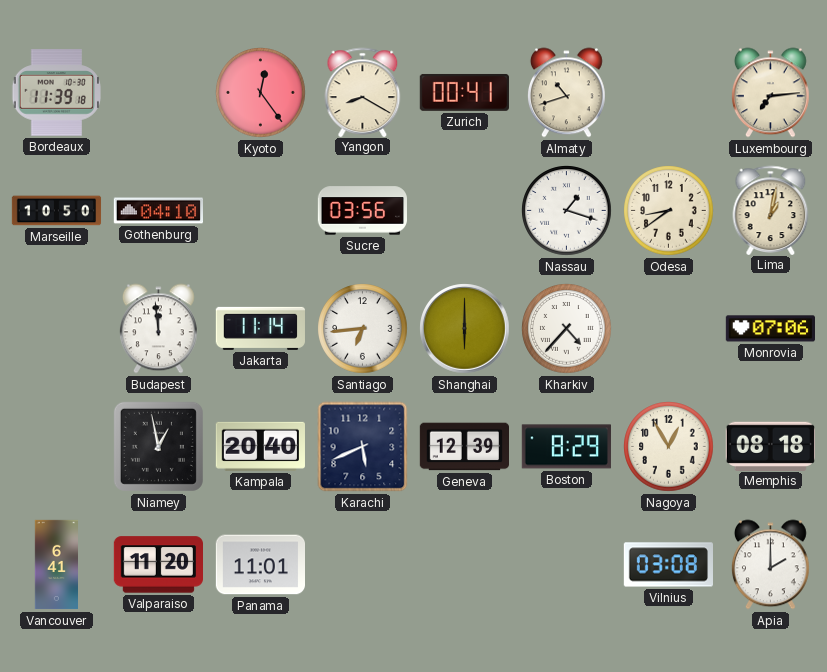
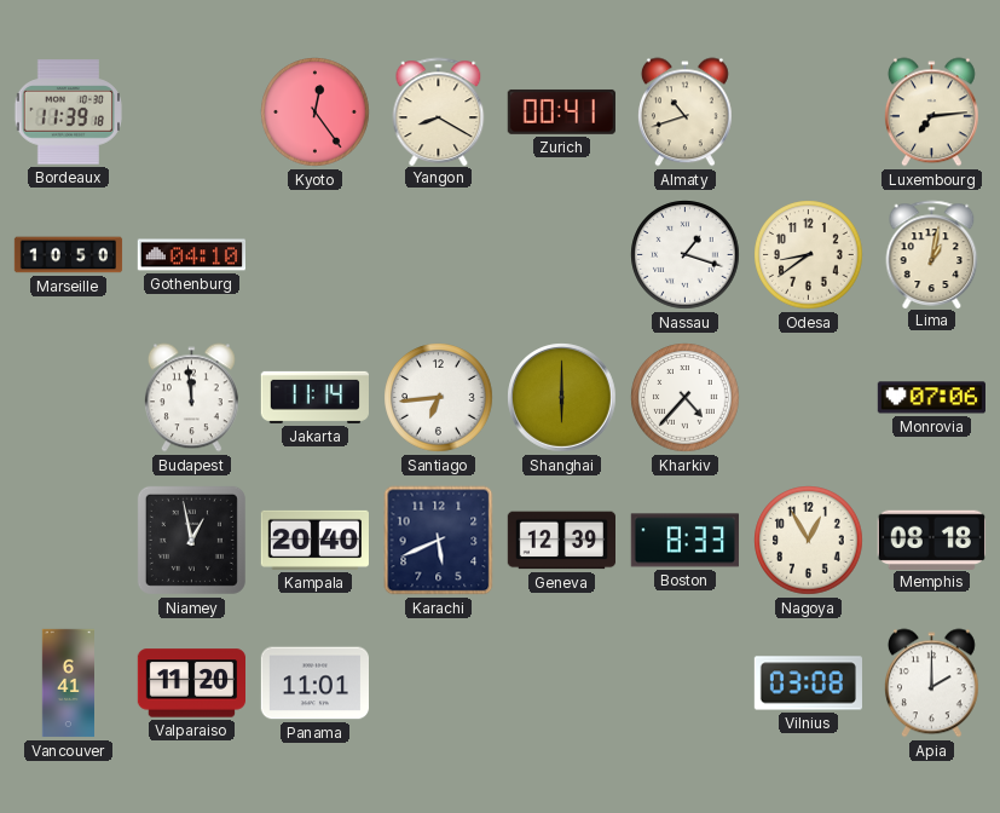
Sucre: 03:56 -> none (362, 211)
Boston: 8:29 -> 8:33 (684, 541)
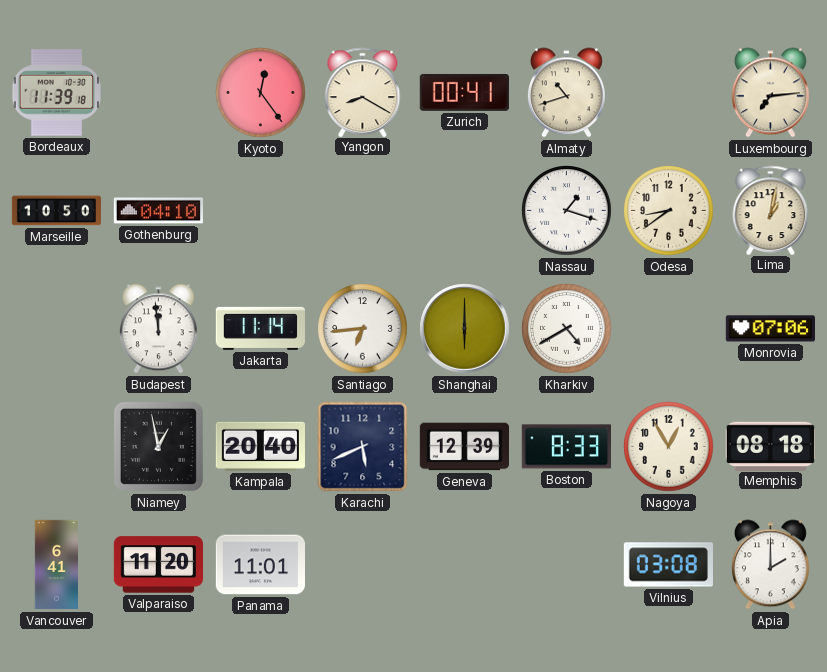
Kharkiv: 4:37 -> 4:40 (567, 329)
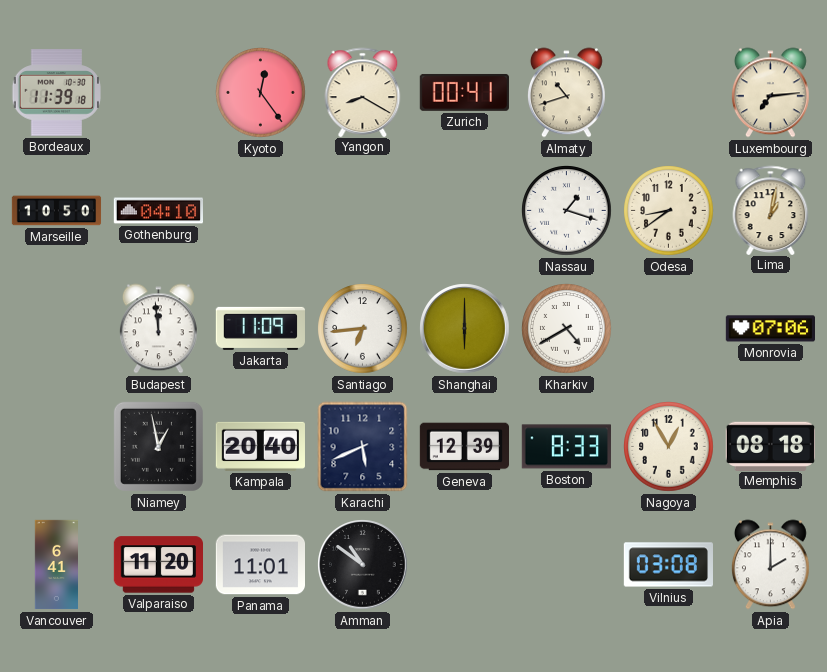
Jakarta: 11:14 -> 11:09 (260, 328)
Amman: none -> 10:51 (363, 565)
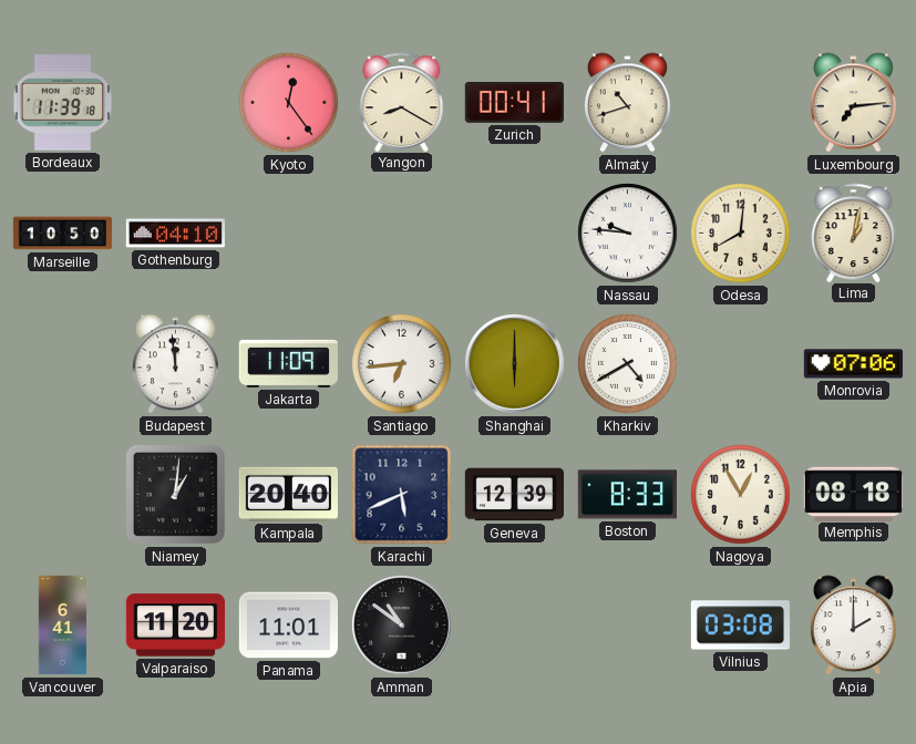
Nassau: 1:18 -> 9:46 (628, 234)
Odesa: 8:39 -> 8:01 (741, 234)
Niamey: 12:58 -> 1:01 (175, 494)
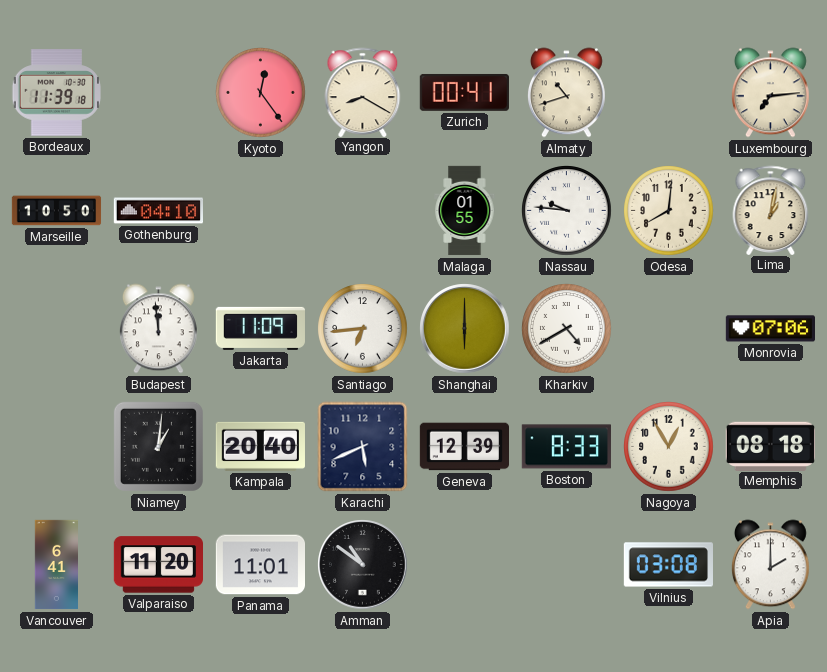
Malaga: none -> 01:55 (465, 211)
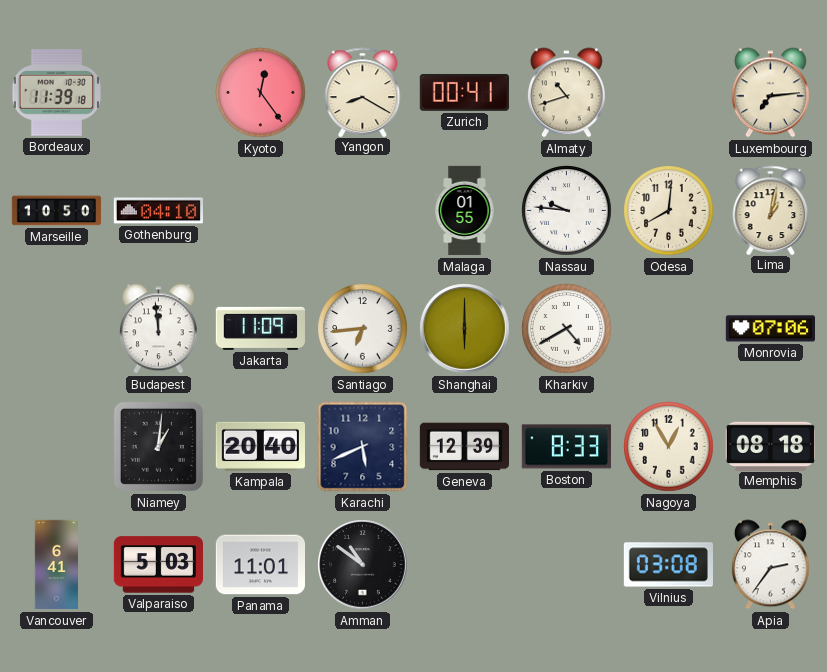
Valparaiso: 11:20 -> 5:03 (158, 565)
Apia: 2:00 -> 2:36 (770, 565)
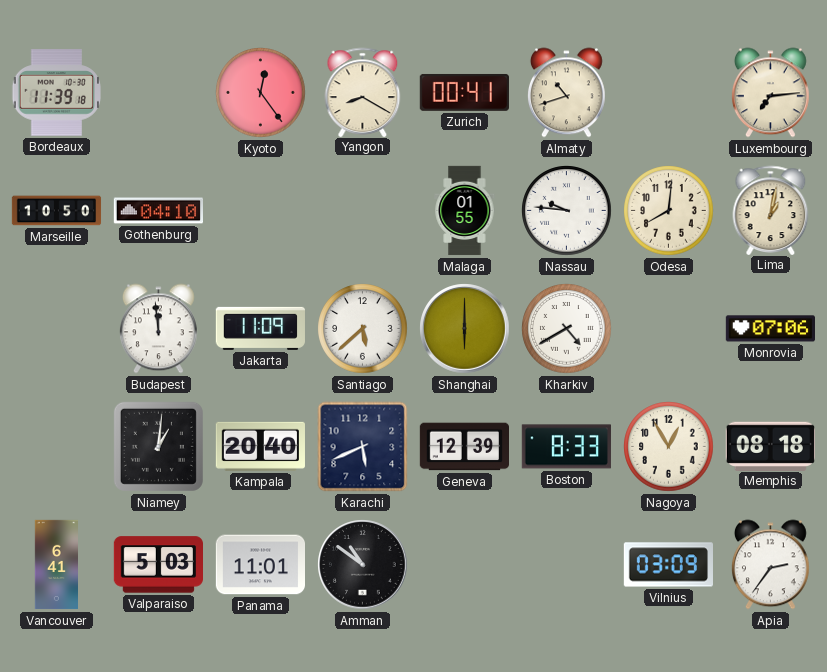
Santiago: 6:44 -> 5:38 (363, 329)
Vilnius: 03:08 -> 03:09 (668, 565)
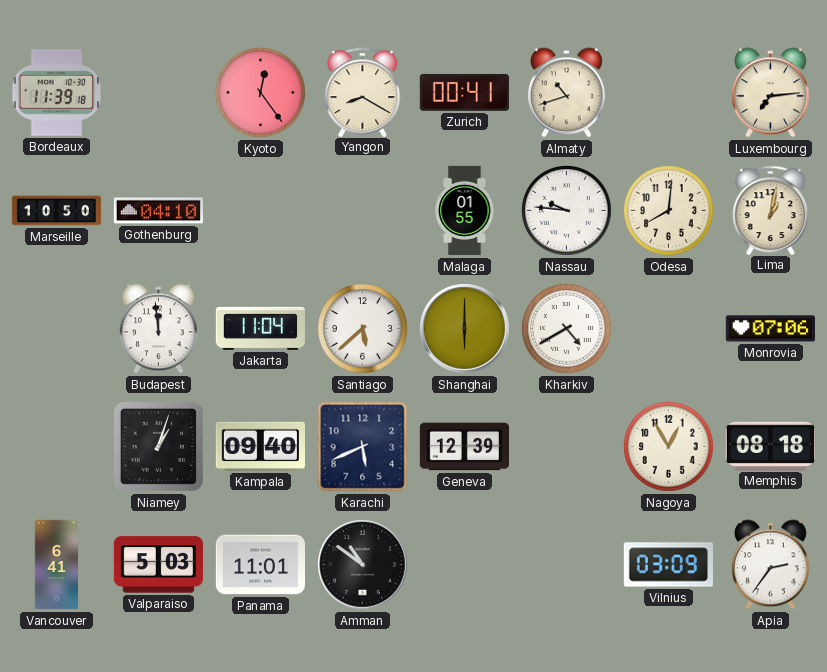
Jakarta: 11:09 -> 11:04 (260, 328)
Niamey: 1:01 -> 1:03 (158, 446)
Kampala: 20:40 -> 09:40 (260, 446)
Boston: 8:33 -> none (566, 447)
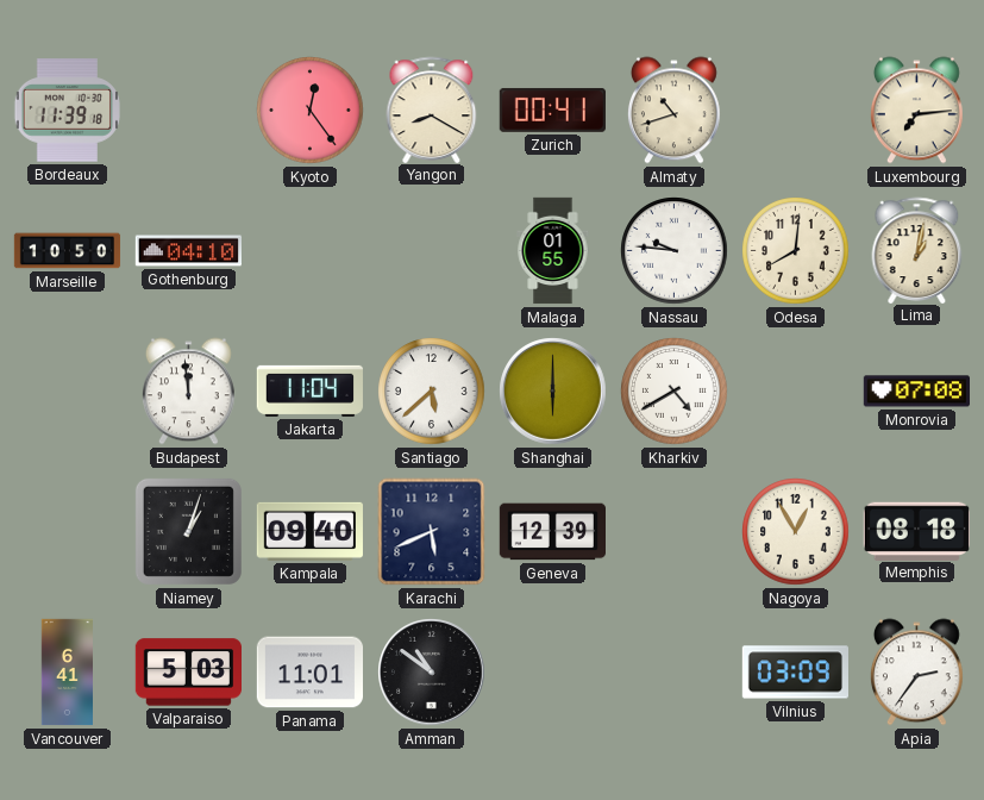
Monrovia: 07:06 -> 07:08 (916, 392)
